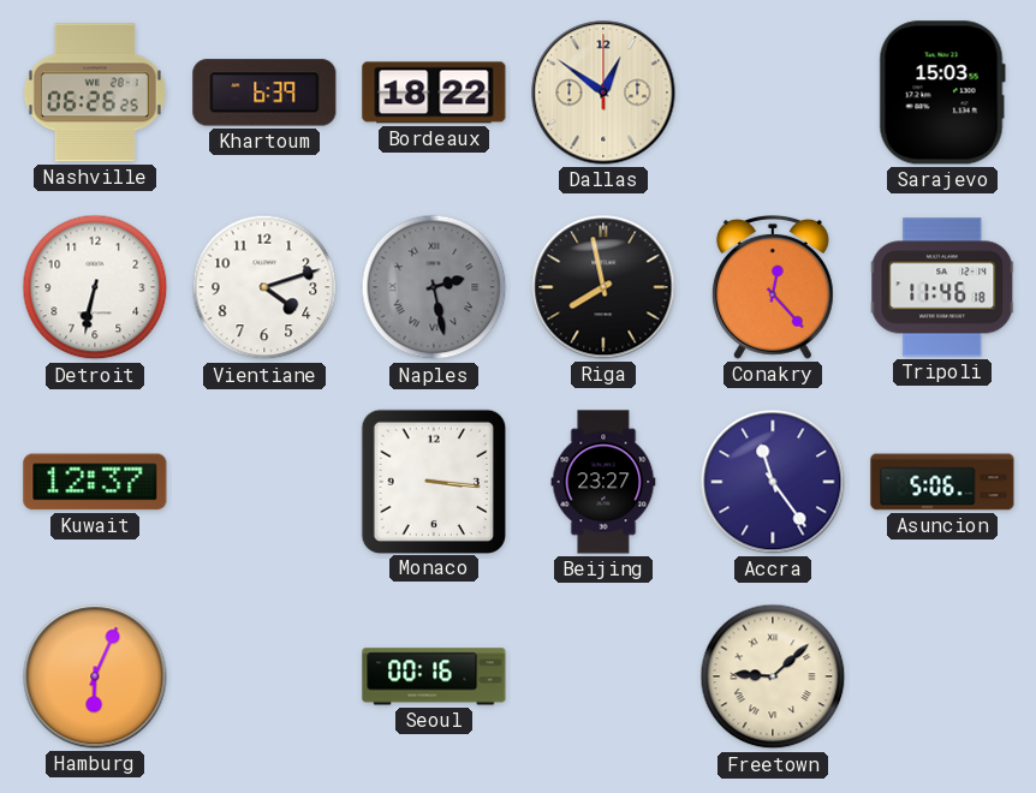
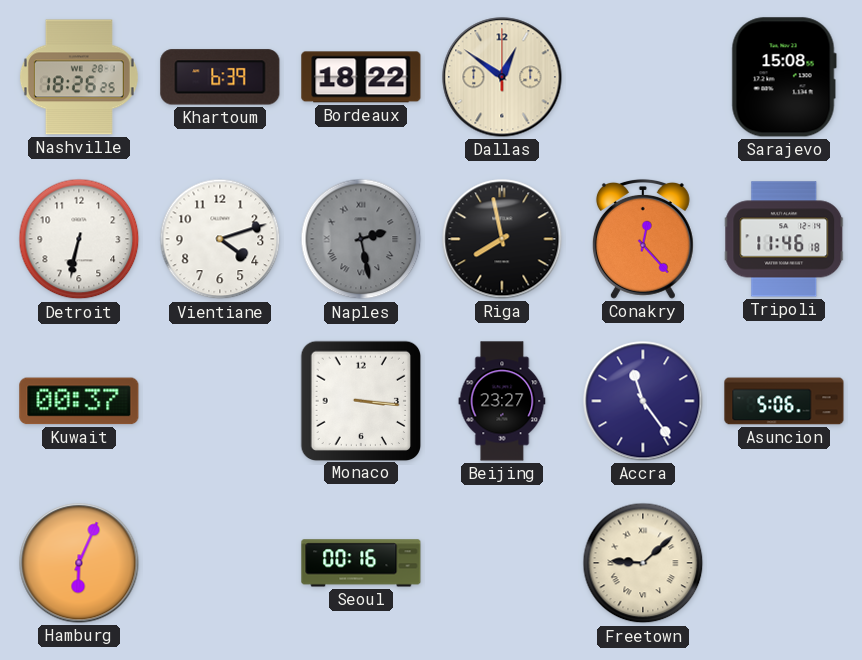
Nashville: 06:26 -> 18:26 (79, 77)
Sarajevo: 15:03 -> 15:08 (784, 77)
Kuwait: 12:37 -> 00:37 (79, 401)
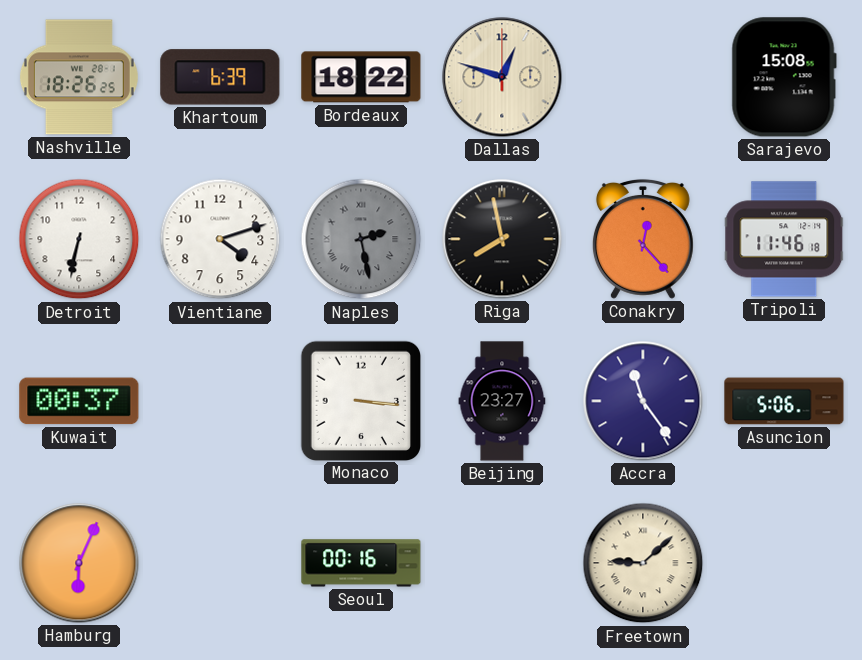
Dallas: 12:51 -> 12:48 (502, 77)
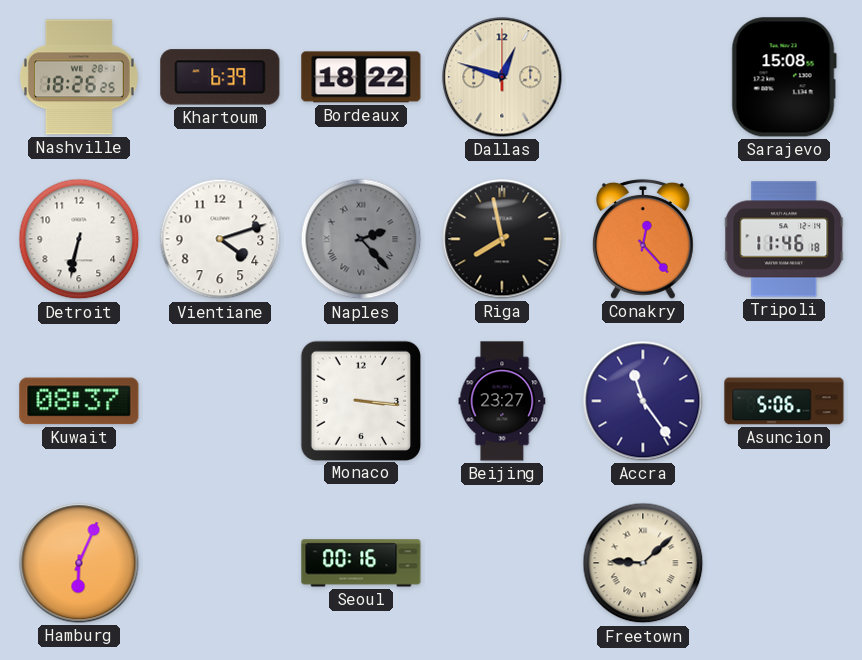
Naples: 2:28 -> 2:23 (361, 239)
Kuwait: 00:37 -> 08:37 (79, 401)
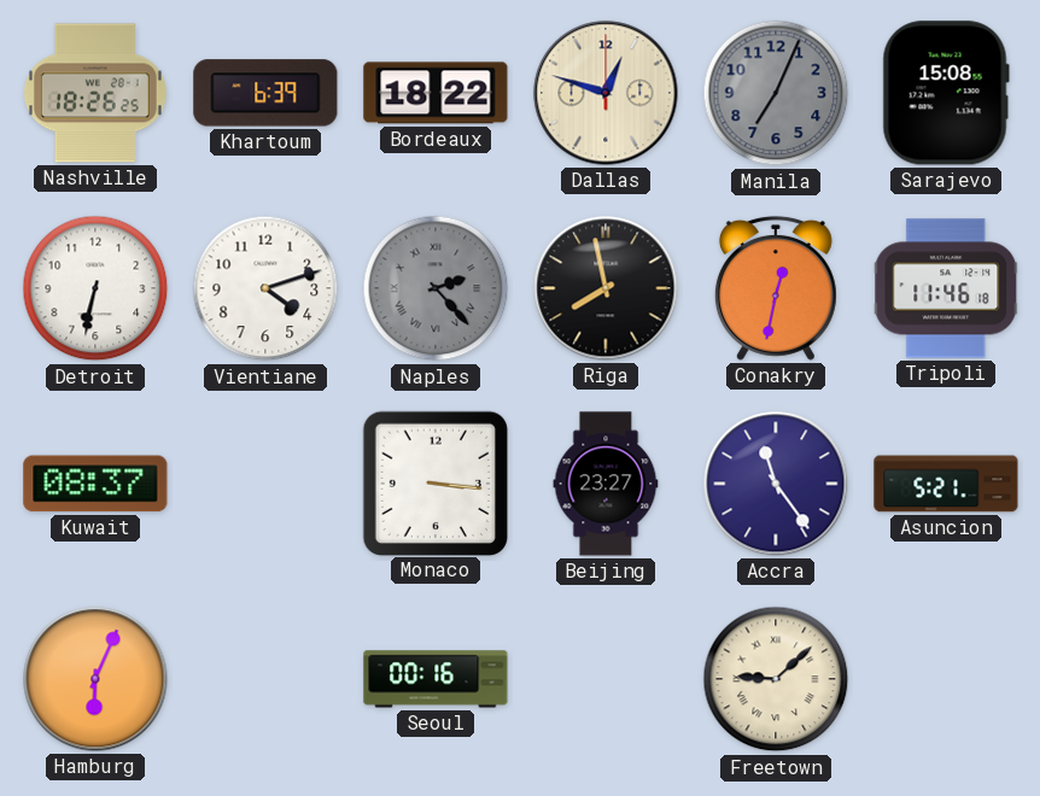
Manila: none -> 7:04 (776, 93)
Conakry: 12:23 -> 12:32 (776, 288)
Asuncion: 5:06 -> 5:21 (946, 484)
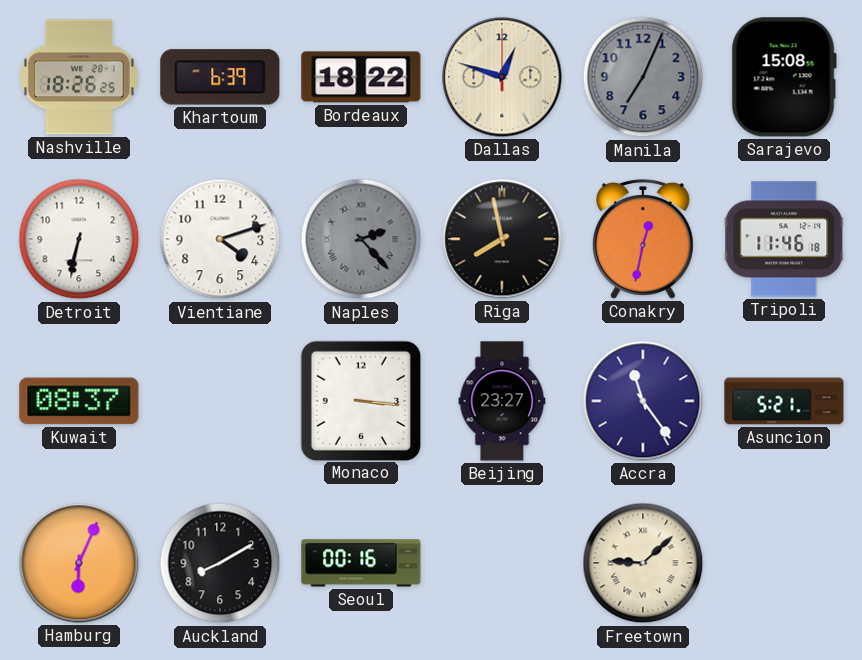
Auckland: none -> 8:10 (220, 563)
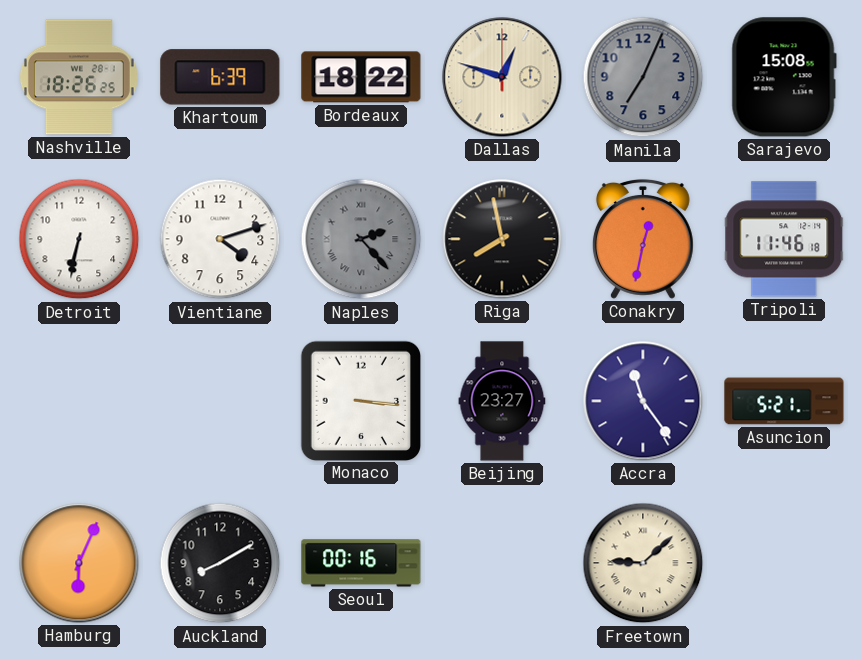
Kuwait: 08:37 -> none (79, 401)
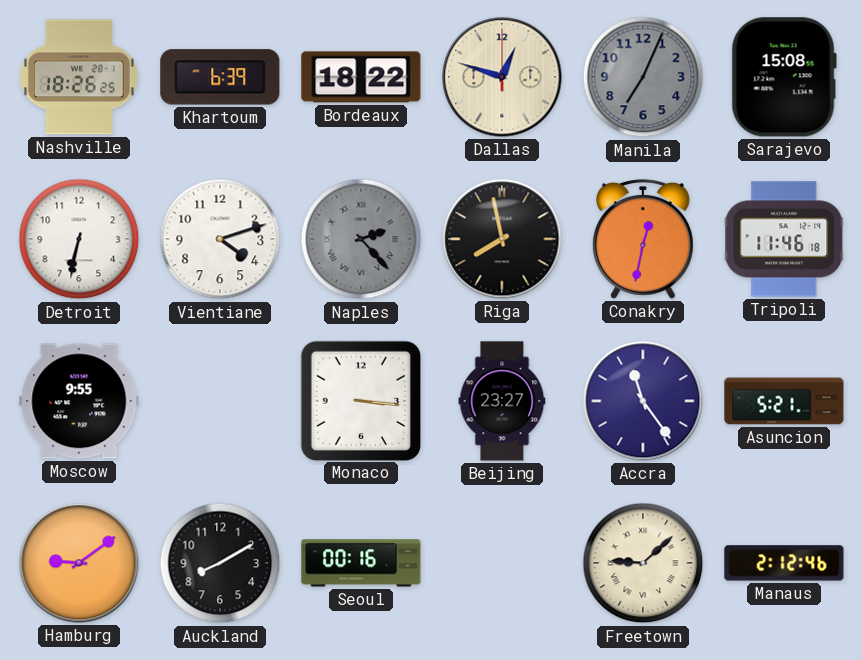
Moscow: none -> 9:55 (79, 401)
Hamburg: 6:04 -> 9:09 (79, 563)
Manaus: none -> 2:12 (784, 563)
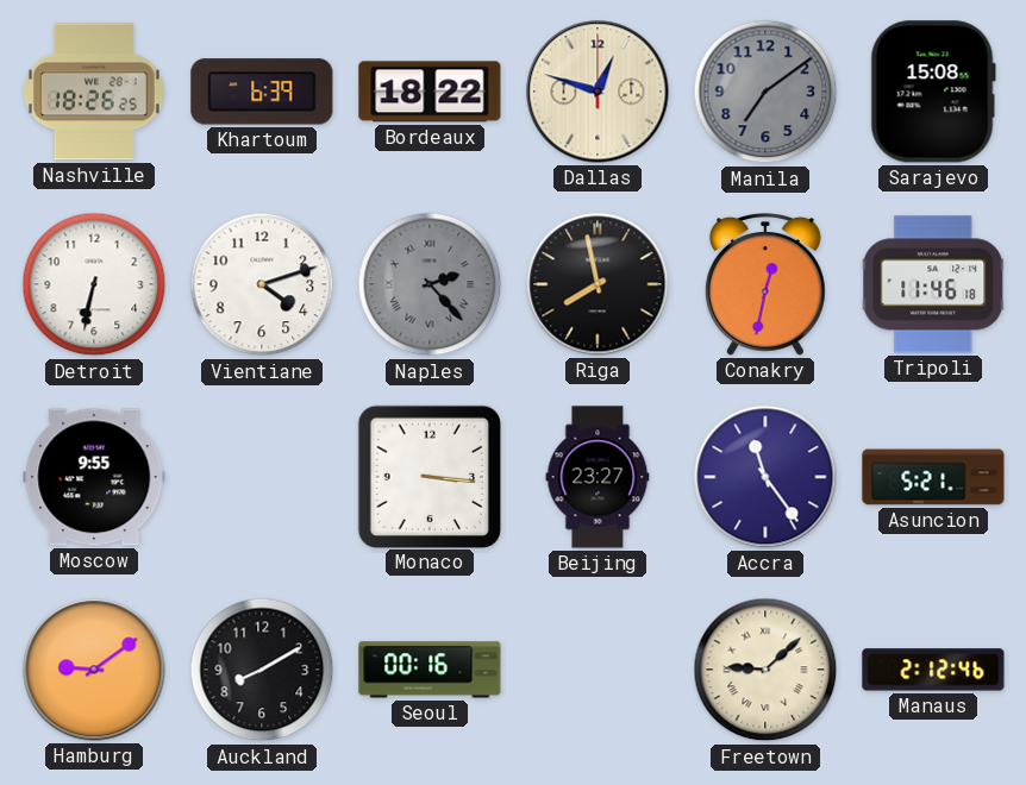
Manila: 7:04 -> 7:09 (765, 92)
